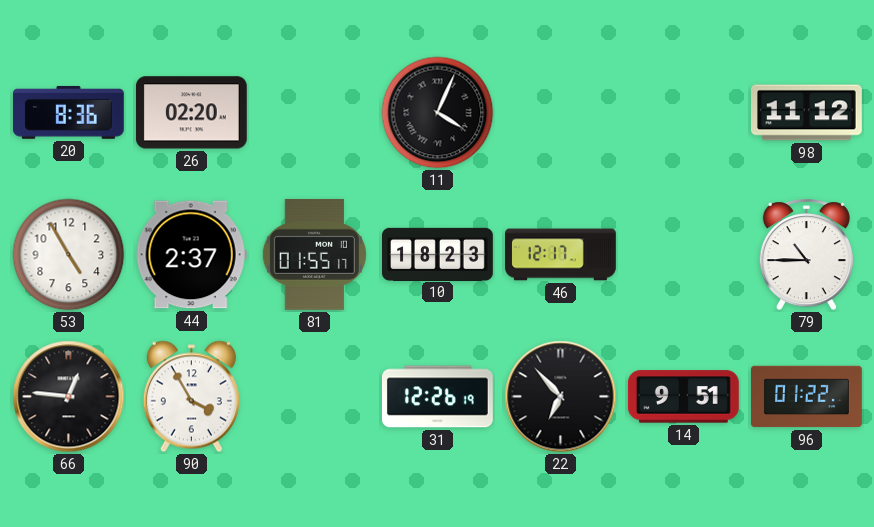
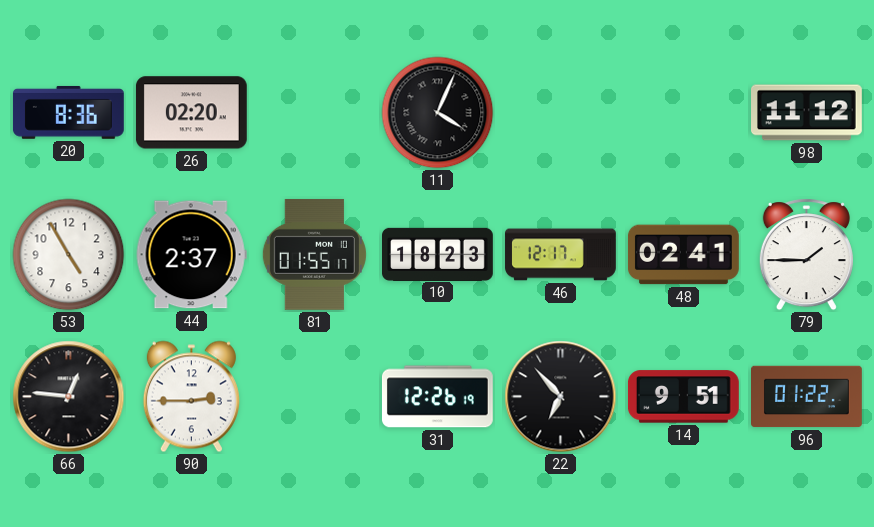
48: none -> 02:41 (683, 255)
79: 10:45 -> 1:45 (806, 255)
90: 3:55 -> 2:45 (191, 397)
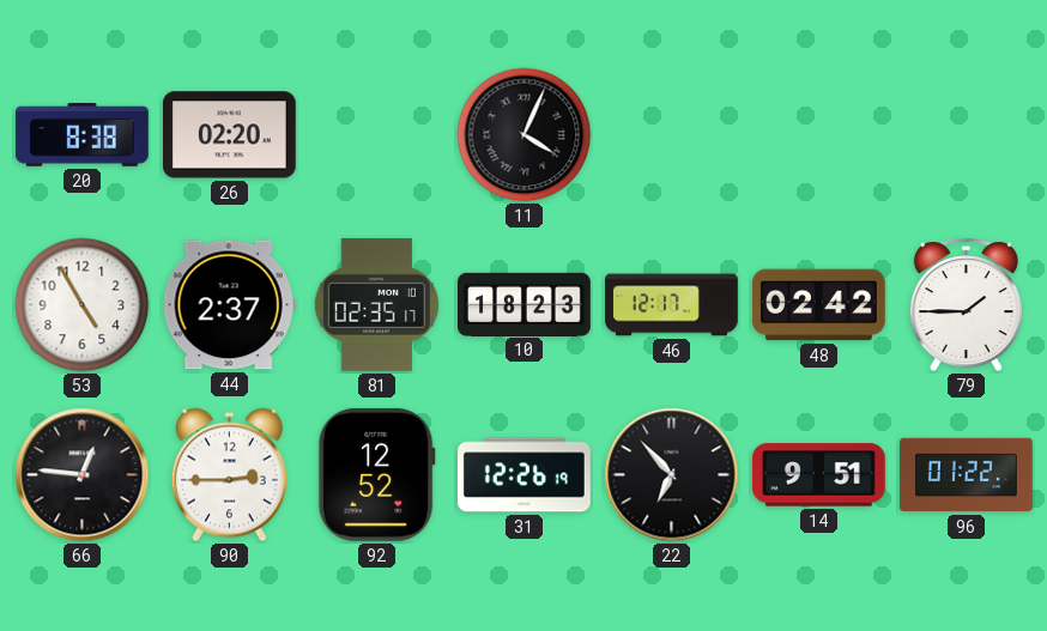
20: 8:36 -> 8:38 (81, 135)
98: 11:12 -> none (807, 113)
81: 01:55 -> 02:35 (376, 304)
48: 02:41 -> 02:42 (818, 305)
92: none -> 12:52 (376, 474)
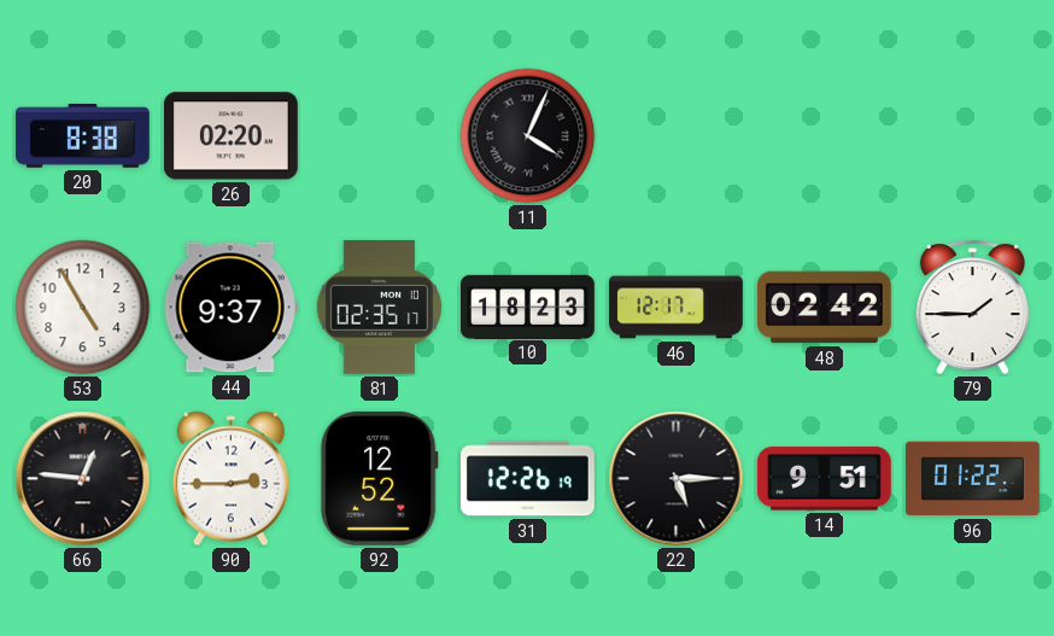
44: 2:37 -> 9:37 (230, 308)
22: 6:53 -> 5:15 (677, 479)
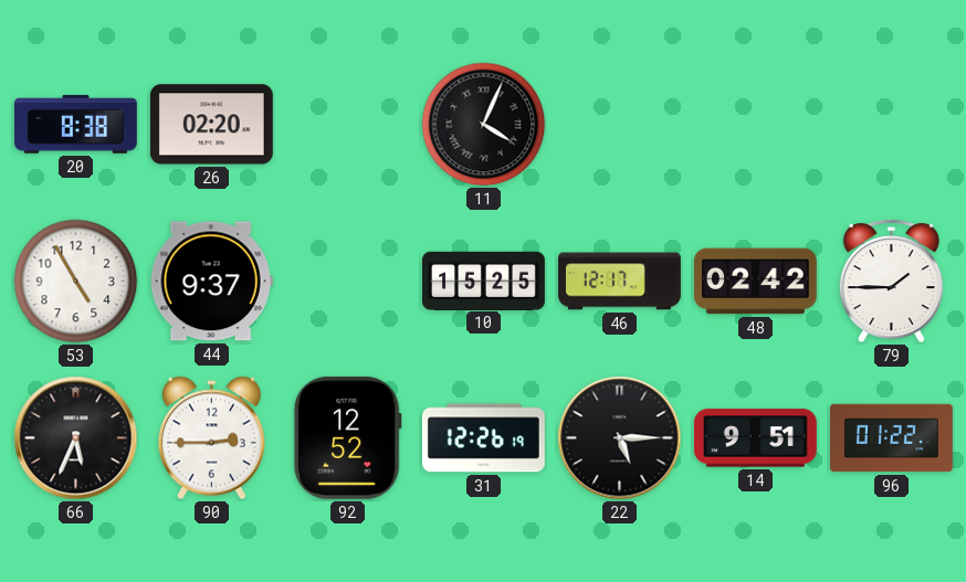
81: 02:35 -> none (379, 307)
10: 18:23 -> 15:25 (484, 281)
66: 12:46 -> 5:34 (76, 438)
